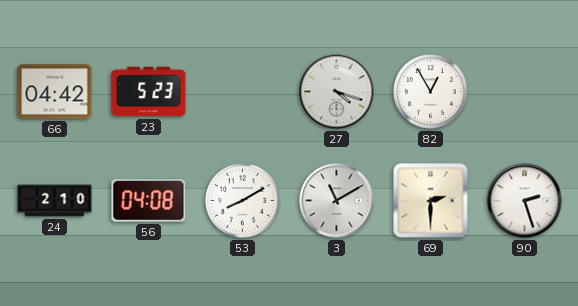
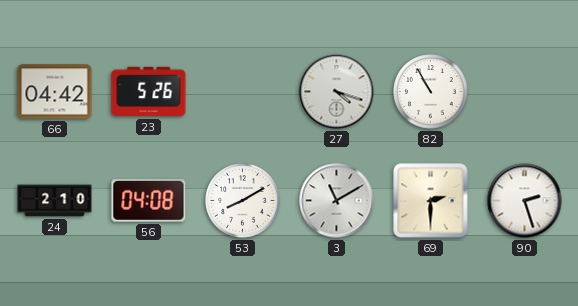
23: 5:23 -> 5:26 (149, 92)
82: 12:55 -> 10:55 (431, 92)
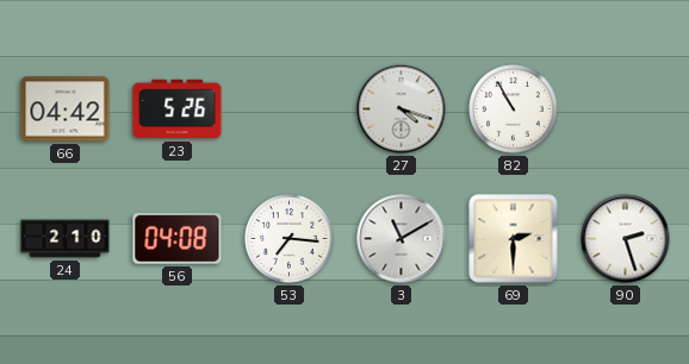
53: 8:10 -> 7:16 (290, 239)
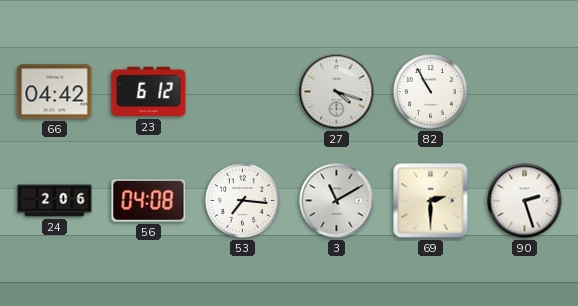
23: 5:26 -> 6:12 (149, 92)
24: 2:10 -> 2:06 (55, 201)
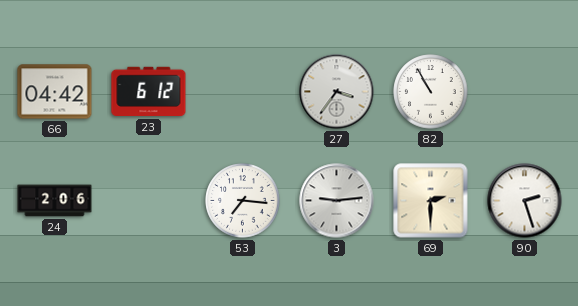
27: 4:18 -> 3:36 (337, 92)
56: 04:08 -> none (149, 201)
3: 11:10 -> 9:14 (337, 201)
